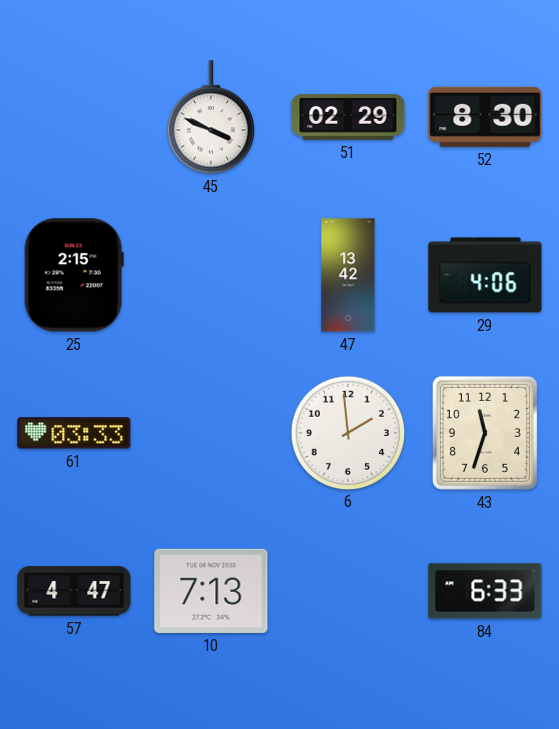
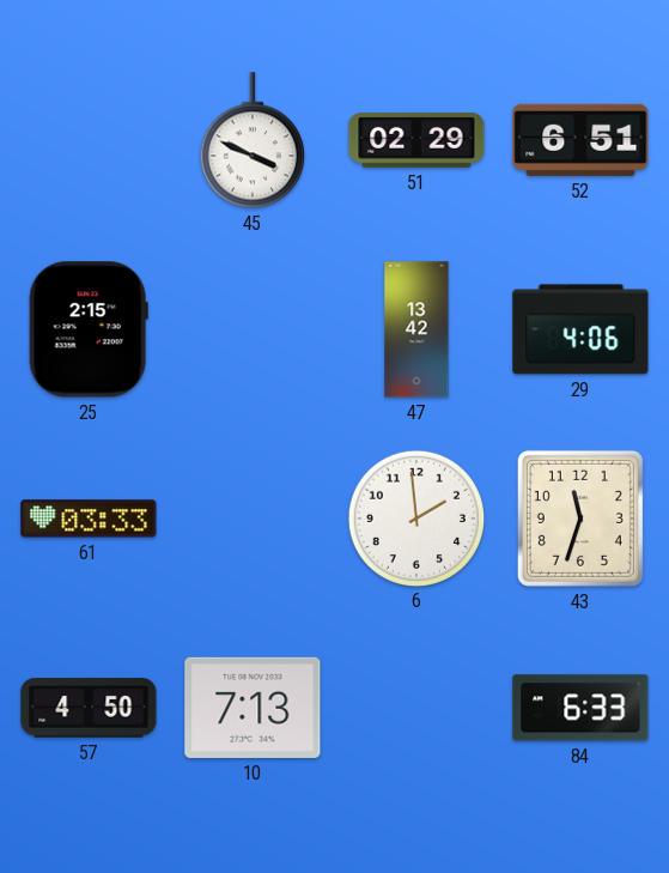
52: 8:30 -> 6:51 (580, 140)
57: 4:47 -> 4:50 (89, 708)
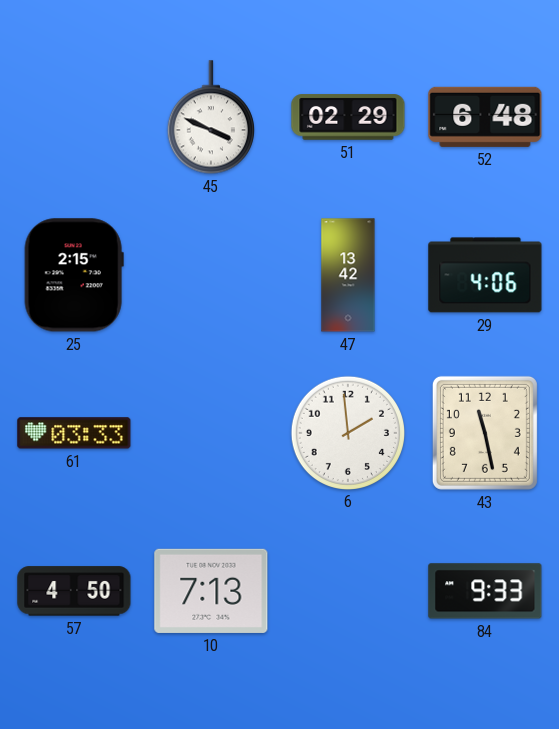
52: 6:51 -> 6:48 (485, 117)
43: 11:33 -> 11:28 (485, 433)
84: 6:33 -> 9:33 (485, 591)
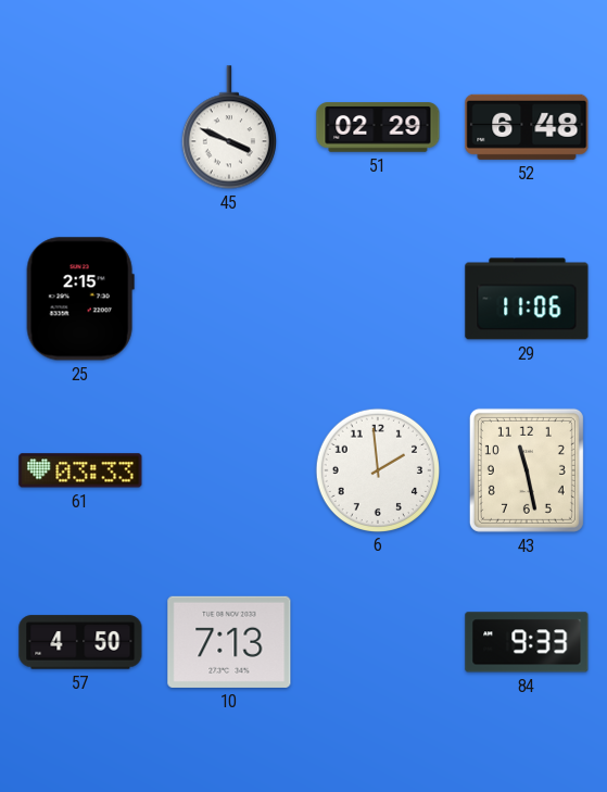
47: 13:42 -> none (348, 275)
29: 4:06 -> 11:06 (527, 299)
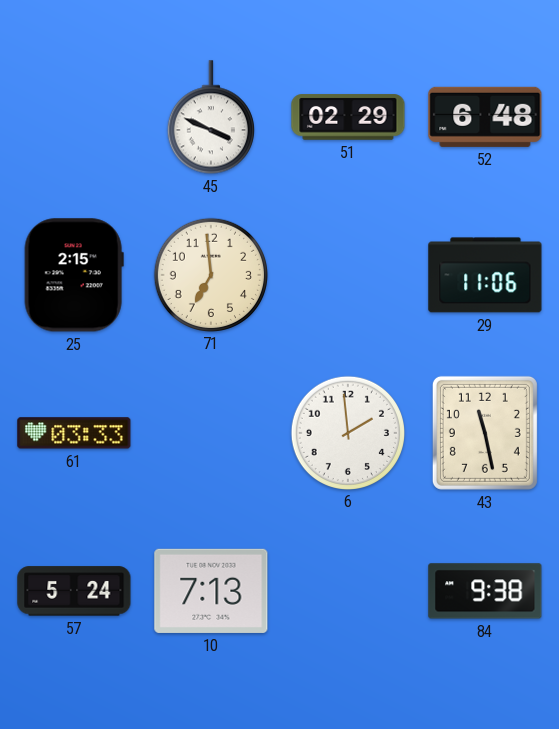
71: none -> 6:59 (210, 274)
57: 4:50 -> 5:24 (74, 591)
84: 9:33 -> 9:38 (485, 591)
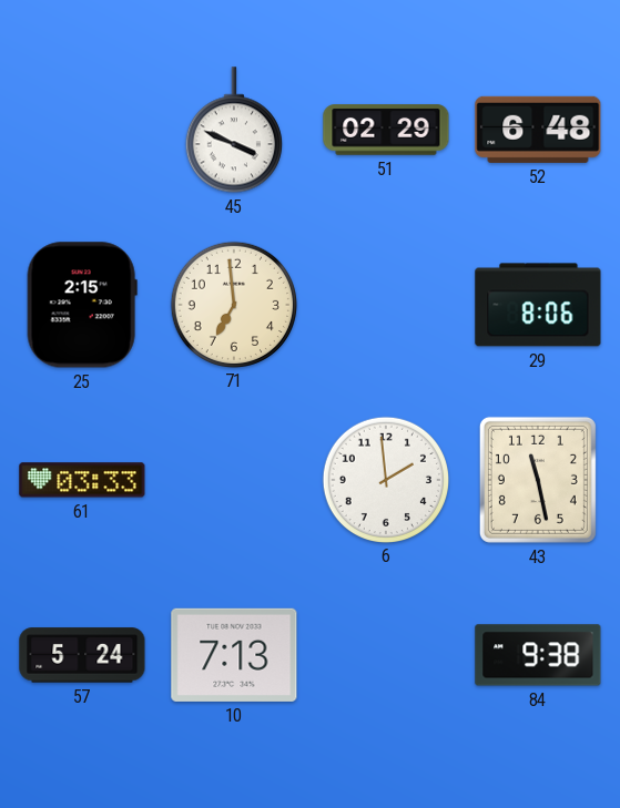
29: 11:06 -> 8:06 (538, 305)
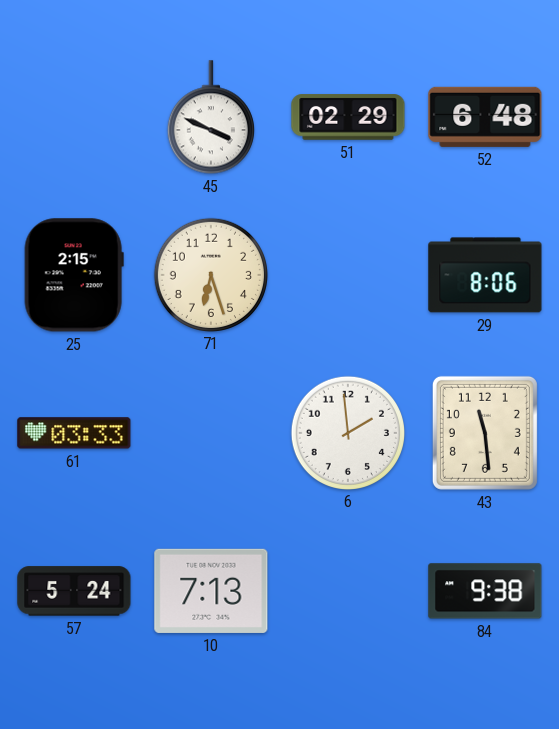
71: 6:59 -> 6:27 (210, 274)
43: 11:28 -> 11:29 (485, 433)
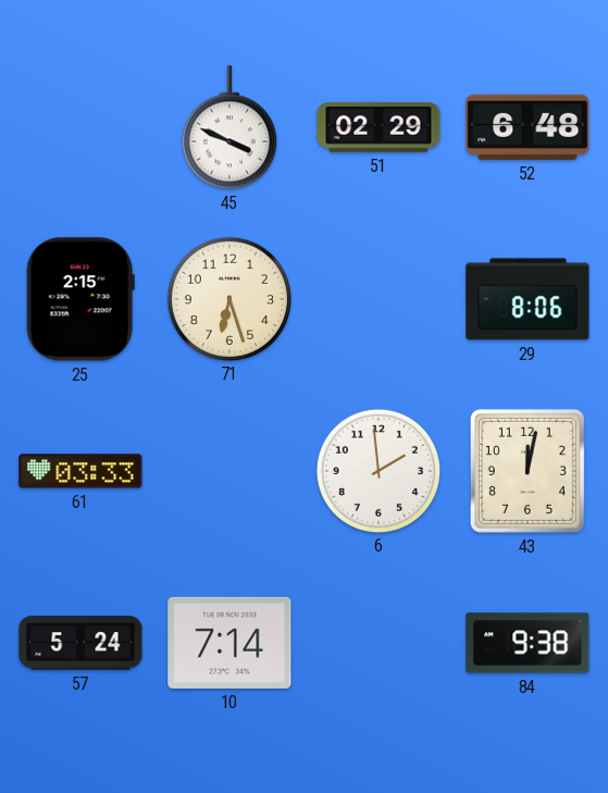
43: 11:29 -> 12:02 (528, 471)
10: 7:13 -> 7:14 (229, 643)
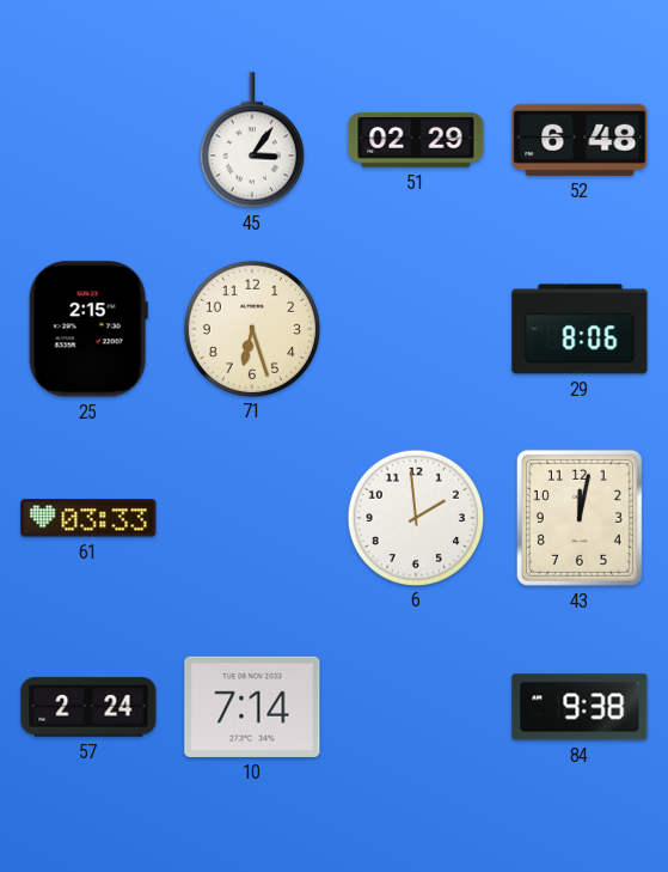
45: 3:49 -> 3:06 (252, 140)
57: 5:24 -> 2:24 (88, 707)
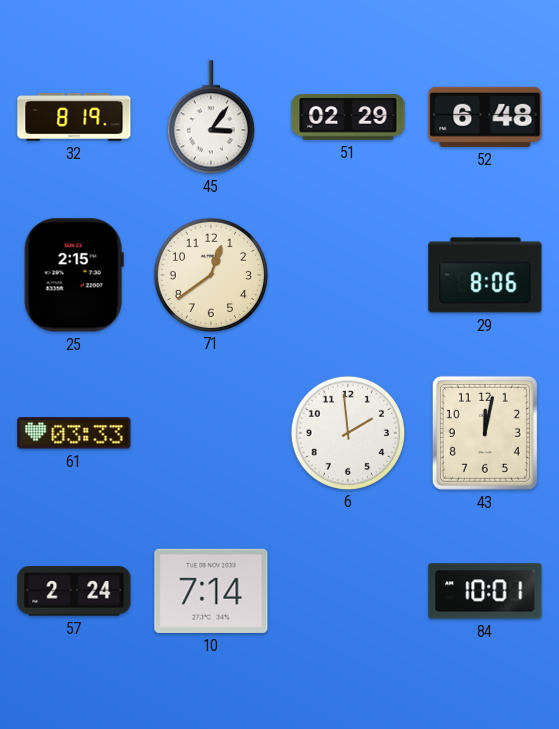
32: none -> 8:19 (74, 117)
71: 6:27 -> 12:39 (210, 274)
84: 9:38 -> 10:01 (485, 591)
